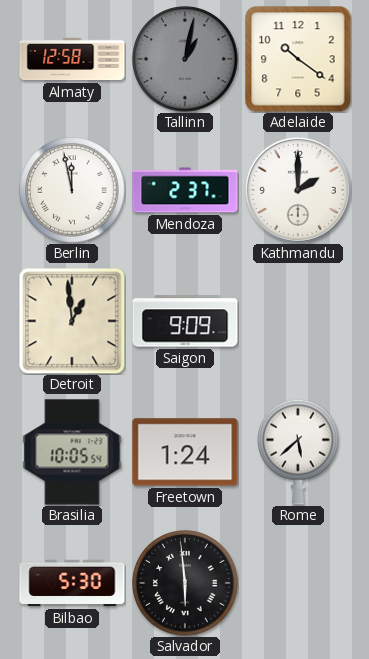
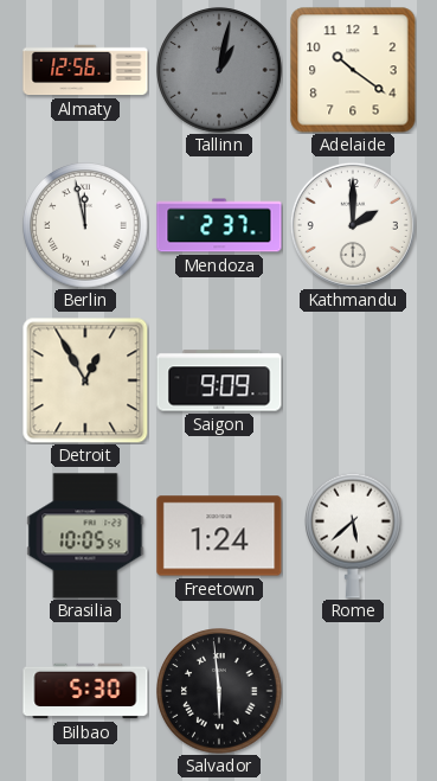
Almaty: 12:58 -> 12:56 (85, 70)
Detroit: 12:59 -> 12:55 (85, 380)
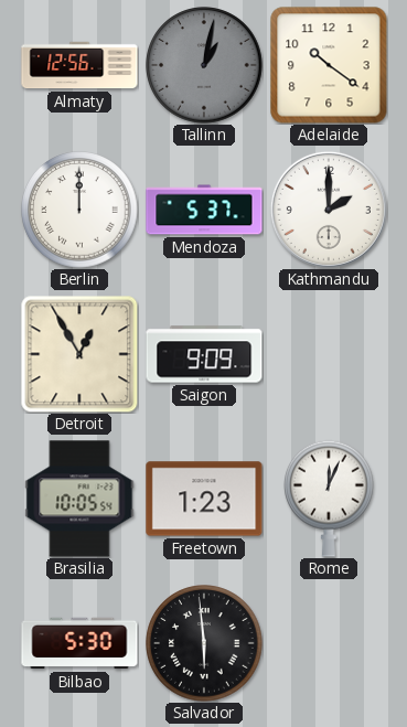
Berlin: 11:58 -> 12:00 (79, 210)
Mendoza: 2:37 -> 5:37 (204, 210)
Freetown: 1:24 -> 1:23 (204, 499)
Rome: 5:38 -> 12:04 (330, 499)
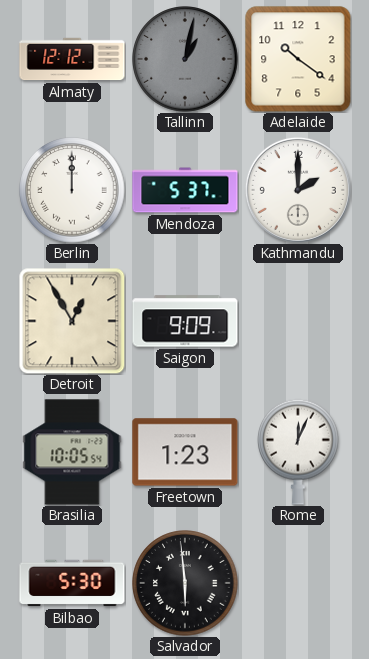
Almaty: 12:56 -> 12:12 (72, 59)
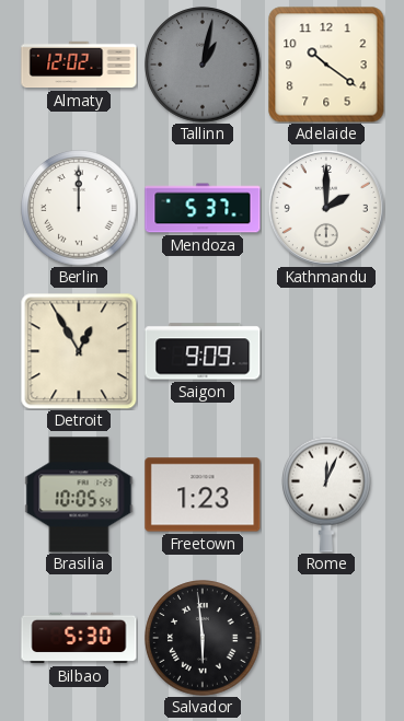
Almaty: 12:12 -> 12:02 (79, 65)
